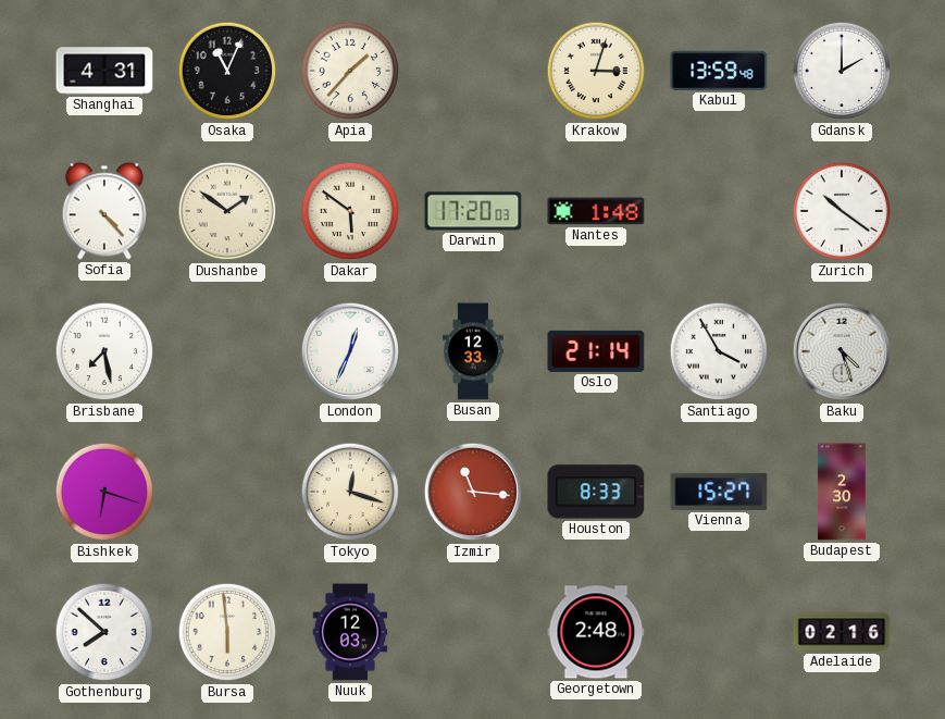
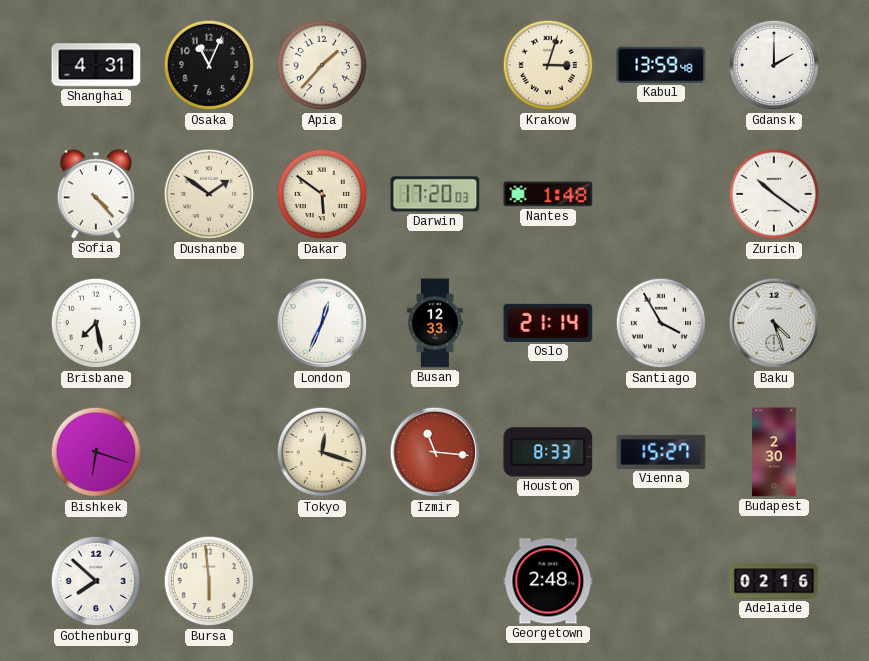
Nuuk: 12:03 -> none (350, 632)
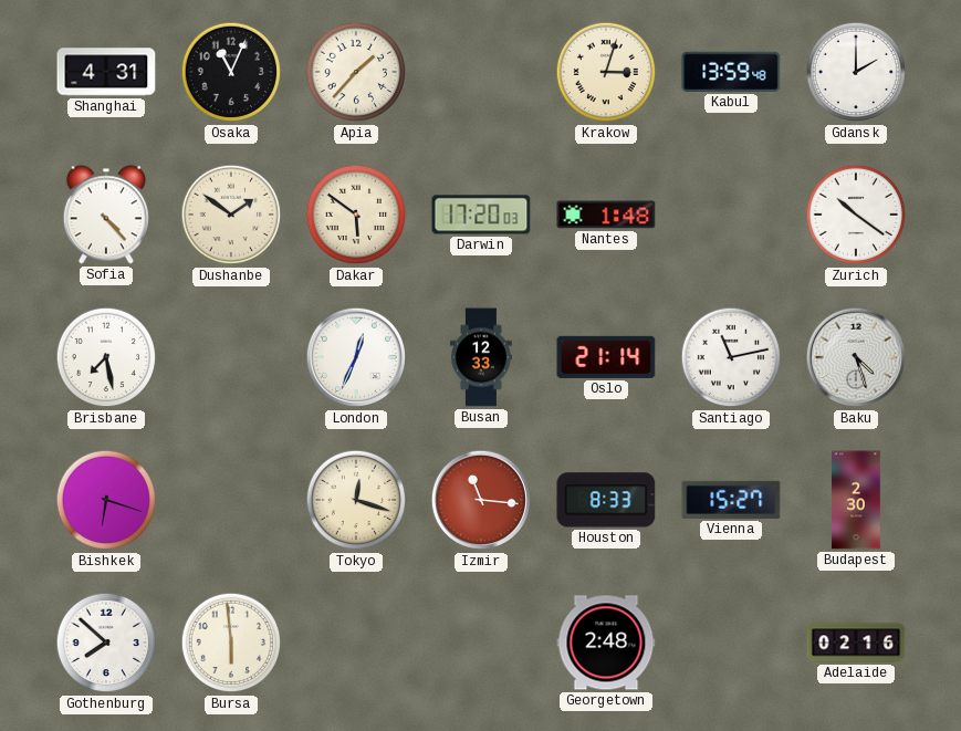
Santiago: 3:55 -> 11:13 (731, 357)
